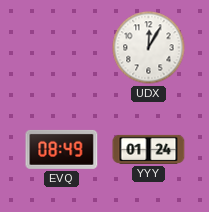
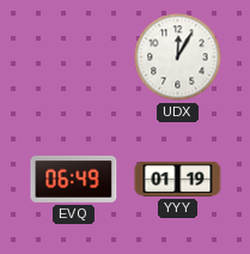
EVQ: 08:49 -> 06:49 (74, 179)
YYY: 01:24 -> 01:19 (178, 179)
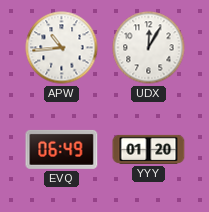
APW: none -> 10:44 (62, 48)
YYY: 01:19 -> 01:20 (149, 149)
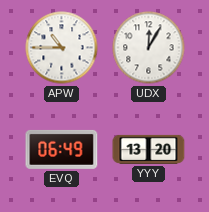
APW: 10:44 -> 10:45 (62, 48)
YYY: 01:20 -> 13:20 (149, 149)
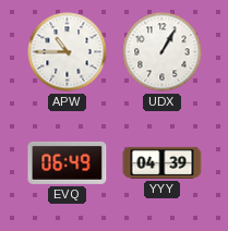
UDX: 12:05 -> 1:05 (163, 52)
YYY: 13:20 -> 04:39 (163, 162)
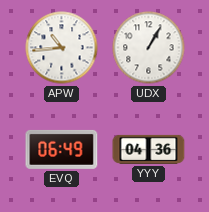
APW: 10:45 -> 10:44 (62, 48)
YYY: 04:39 -> 04:36 (149, 149)
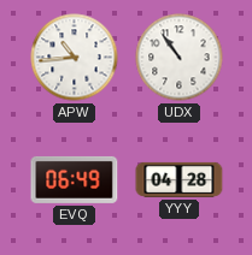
UDX: 1:05 -> 10:54 (180, 58)
YYY: 04:36 -> 04:28 (180, 179)
